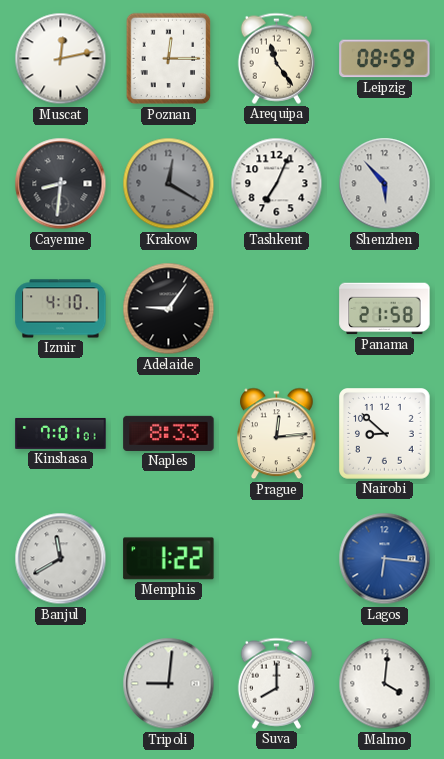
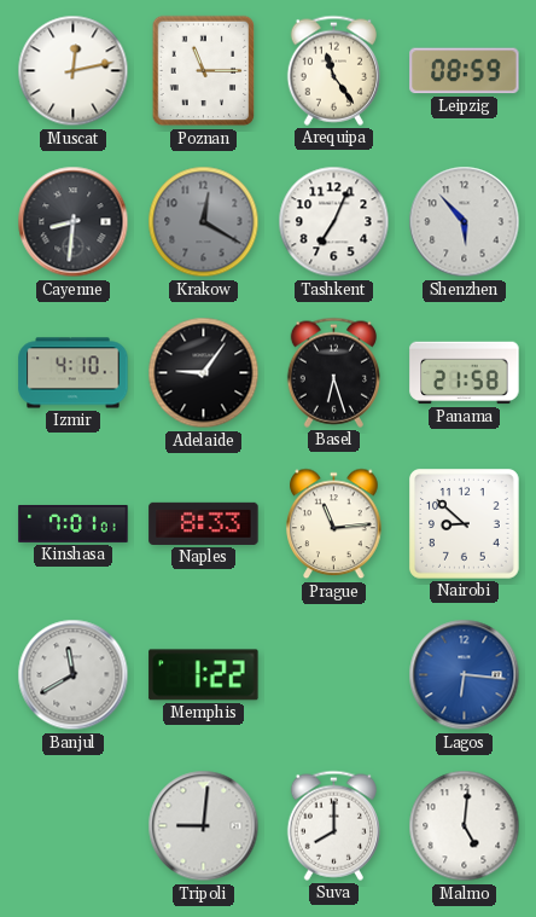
Poznan: 12:15 -> 11:15 (204, 71)
Basel: none -> 6:27 (333, 372)
Prague: 12:14 -> 11:14 (334, 524)
Malmo: 4:01 -> 5:01 (465, 826)
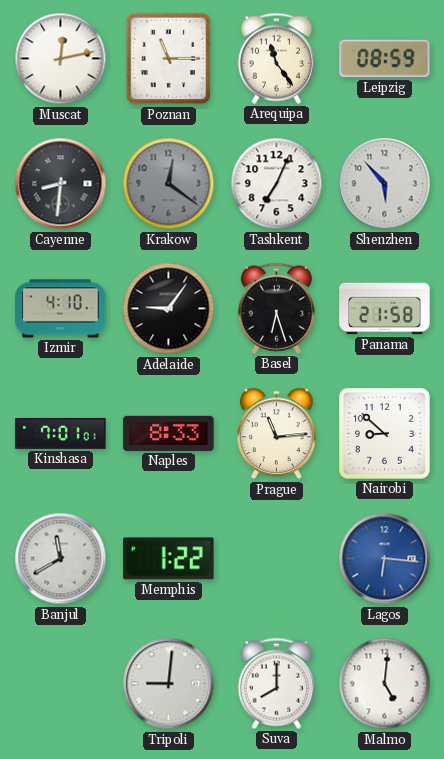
Krakow: 12:20 -> 12:21 (169, 184)
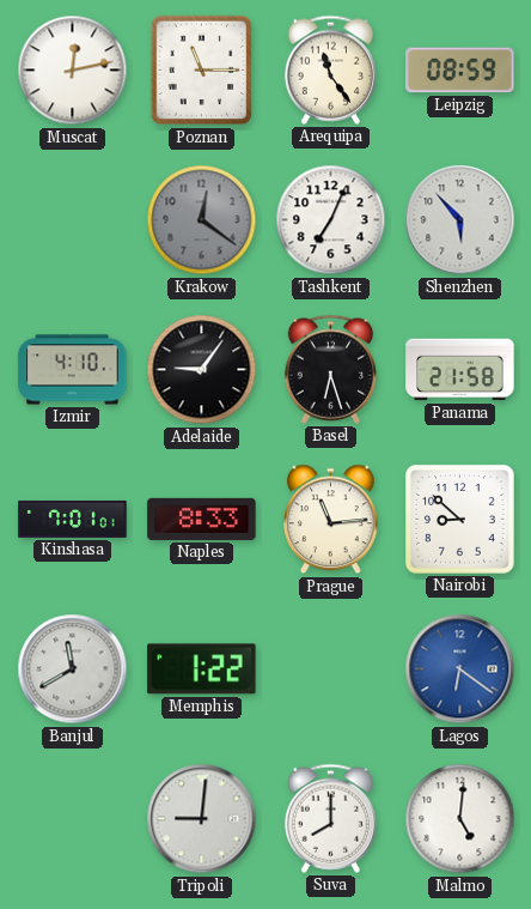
Cayenne: 8:31 -> none (61, 184)
Lagos: 6:16 -> 6:21 (460, 669)
